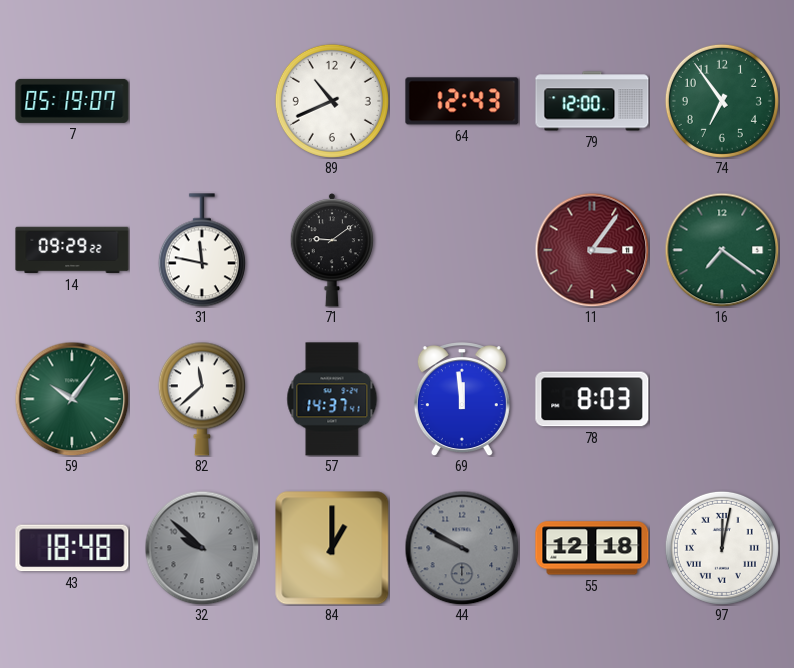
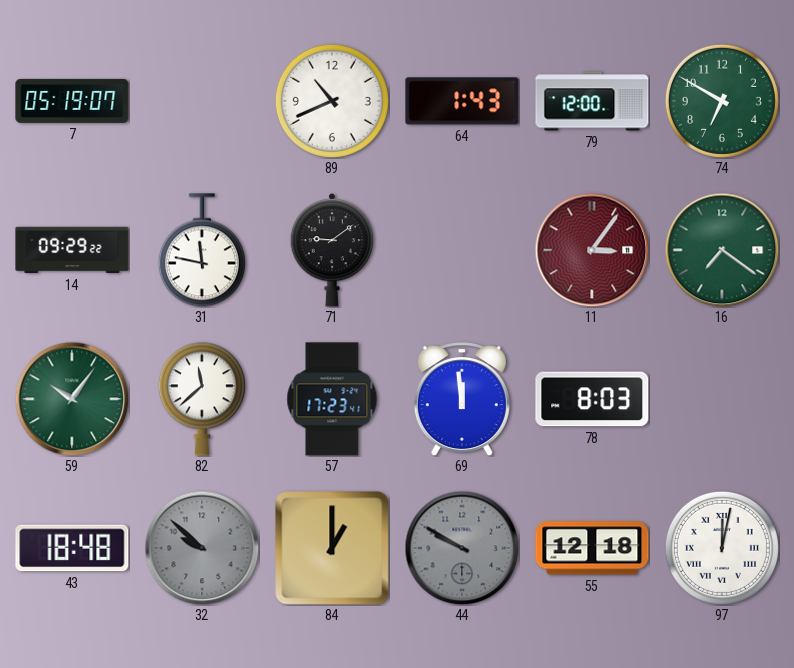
64: 12:43 -> 1:43 (462, 101)
74: 6:54 -> 6:50 (722, 101)
57: 14:37 -> 17:23 (332, 399)
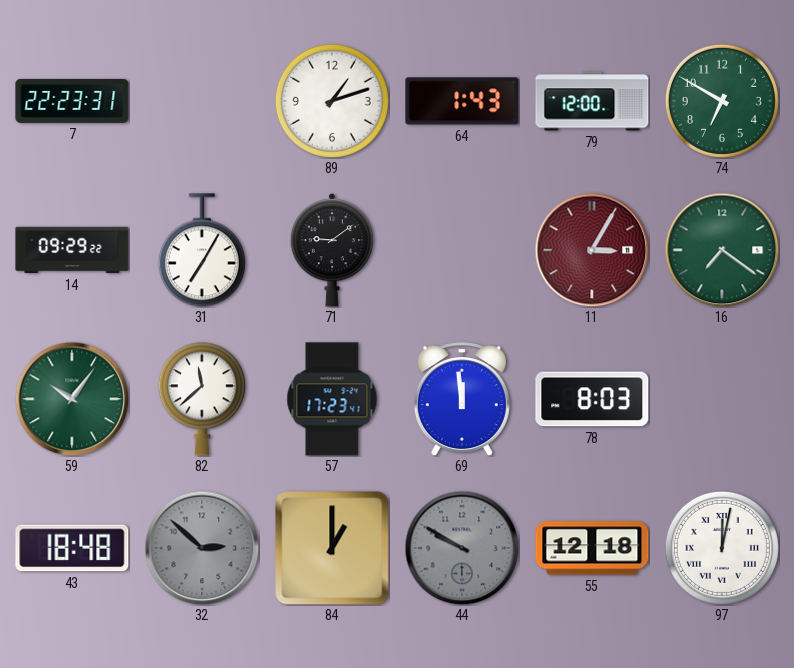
7: 05:19 -> 22:23 (72, 101)
89: 10:41 -> 1:12 (332, 101)
31: 11:47 -> 7:05 (202, 250)
11: 3:06 -> 3:05 (592, 250)
32: 9:52 -> 2:52 (202, 548)
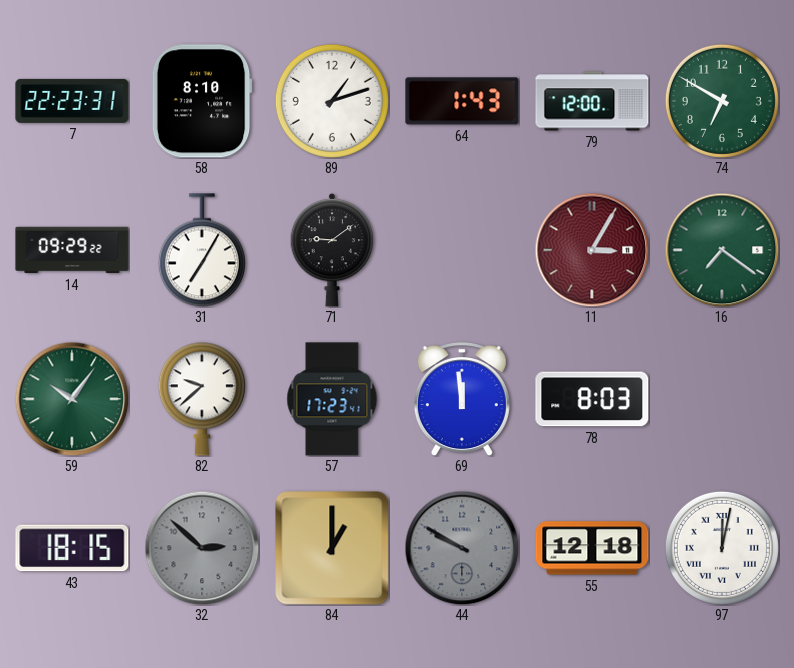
58: none -> 8:10 (202, 101)
82: 11:38 -> 9:38 (202, 399)
43: 18:48 -> 18:15 (72, 548)
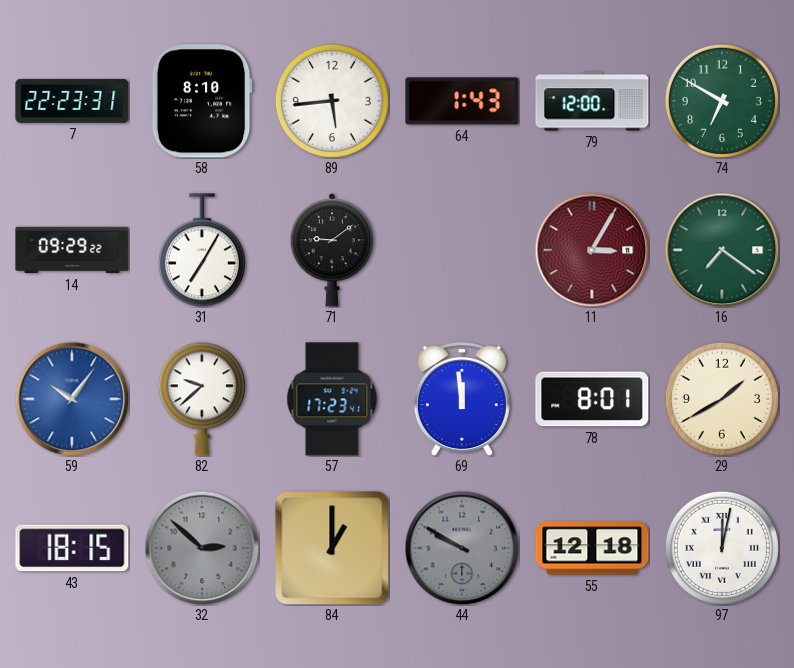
89: 1:12 -> 5:44 (332, 101)
59 dial: green -> blue (72, 399)
78: 8:03 -> 8:01 (592, 399)
29: none -> 1:40 (722, 399)
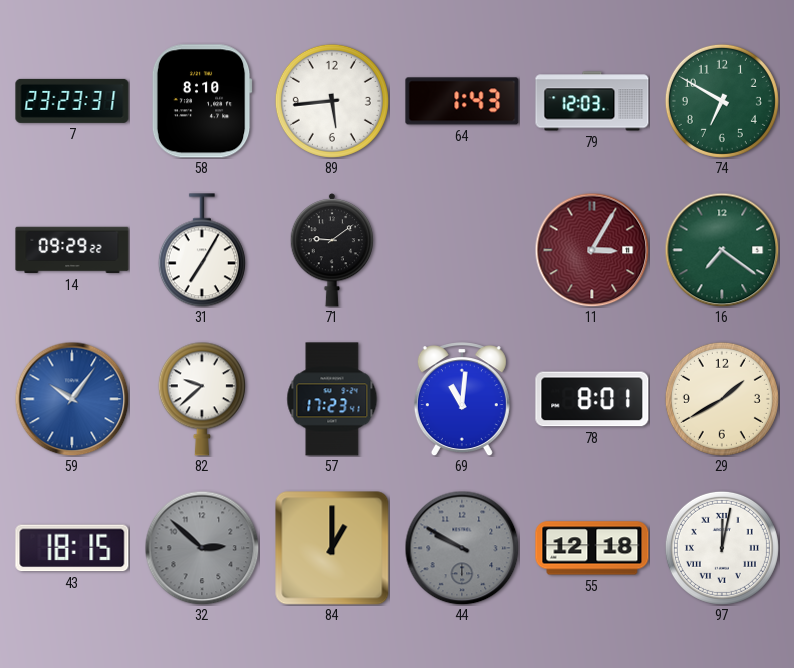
7: 22:23 -> 23:23 (72, 101)
79: 12:00 -> 12:03 (592, 101)
69: 11:59 -> 11:01 (462, 399)
